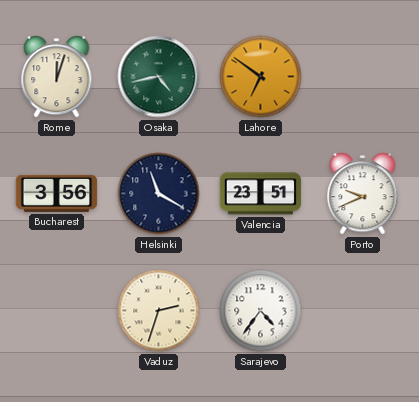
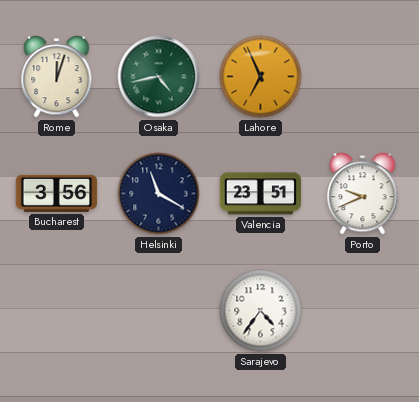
Lahore: 6:51 -> 6:56 (261, 77)
Vaduz: 2:33 -> none (159, 311)
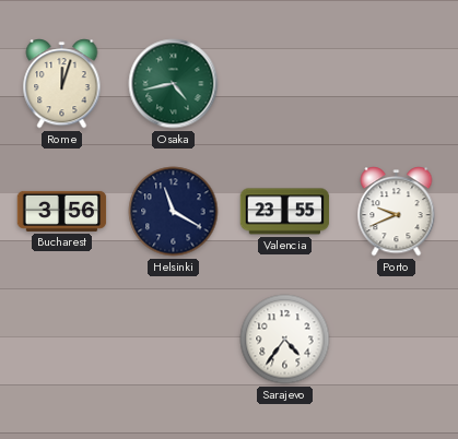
Lahore: 6:56 -> none (261, 77)
Valencia: 23:51 -> 23:55 (285, 212)
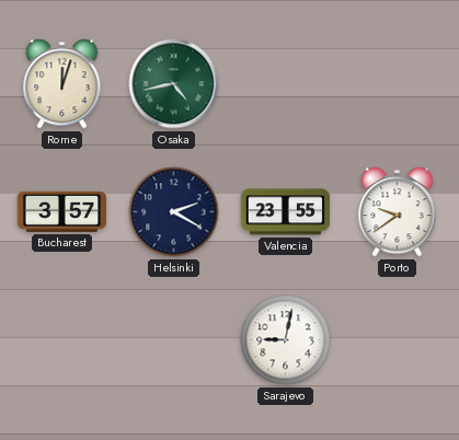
Bucharest: 3:56 -> 3:57 (62, 211)
Helsinki: 11:20 -> 2:20 (174, 212)
Porto: 9:41 -> 9:39 (398, 212)
Sarajevo: 4:36 -> 9:02 (286, 340)
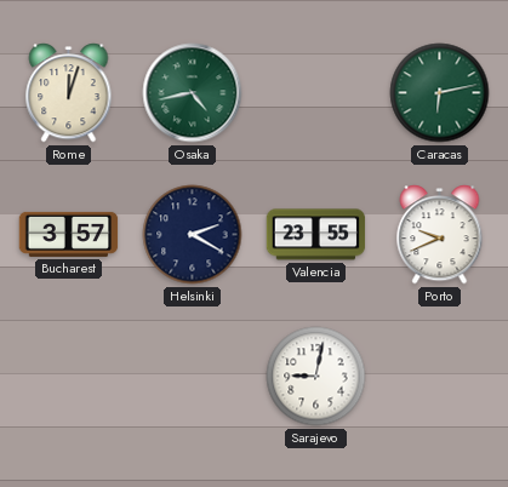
Caracas: none -> 6:13 (440, 93)
Porto: 9:39 -> 9:41 (440, 235)
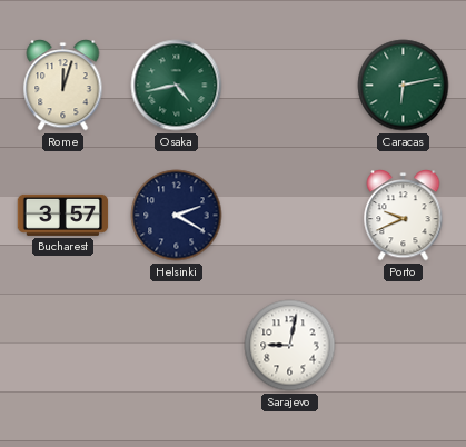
Valencia: 23:55 -> none (316, 235)
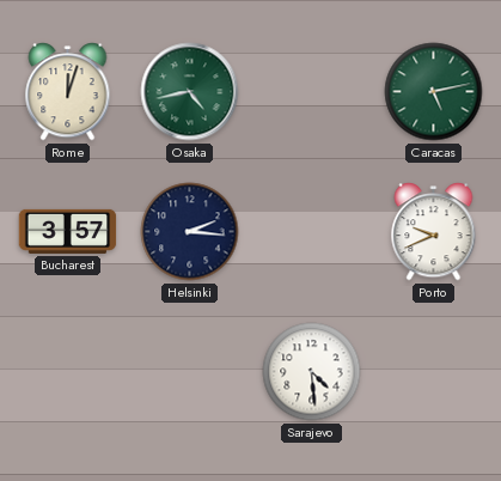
Caracas: 6:13 -> 5:13 (434, 92)
Helsinki: 2:20 -> 2:16 (190, 232)
Sarajevo: 9:02 -> 4:29 (312, 372)
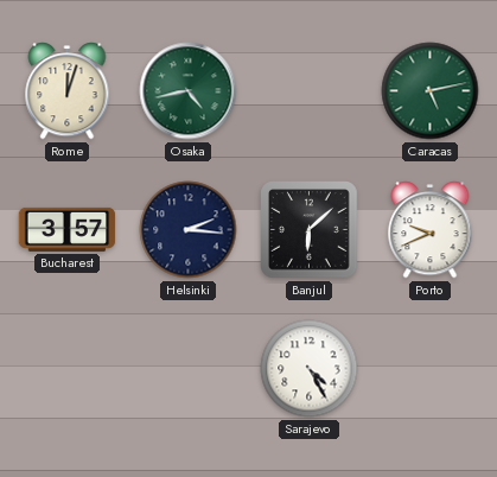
Banjul: none -> 6:08 (310, 230)
Sarajevo: 4:29 -> 4:25 (310, 369)
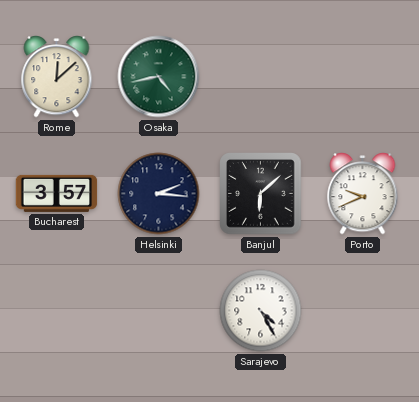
Rome: 12:03 -> 12:08 (57, 77)
Caracas: 5:13 -> none (431, 91)
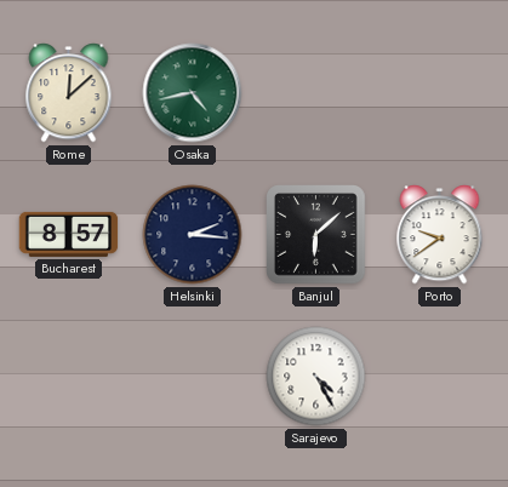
Bucharest: 3:57 -> 8:57 (69, 234)
Porto: 9:41 -> 9:39 (440, 235)
